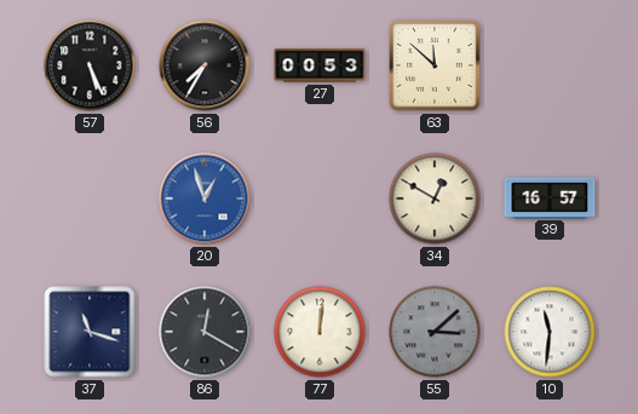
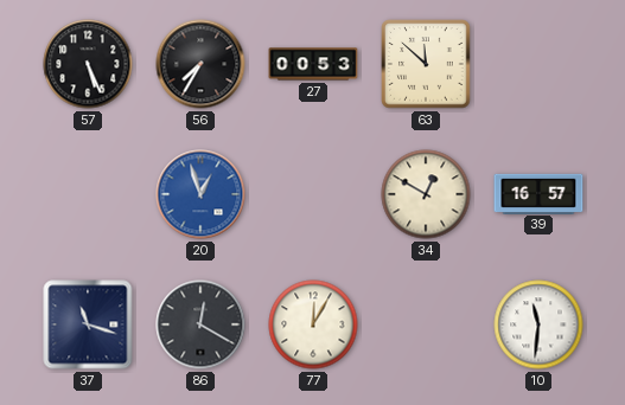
77: 12:01 -> 12:05 (313, 324)
55: 3:08 -> none (435, 332)
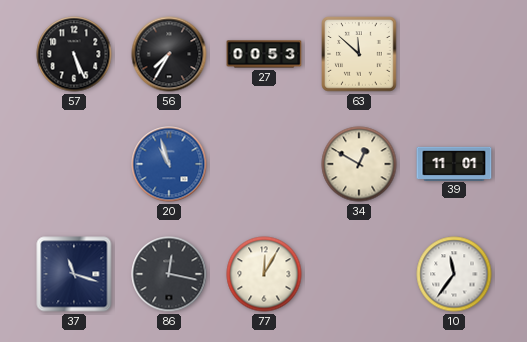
20: 12:57 -> 10:57 (169, 164)
39: 16:57 -> 11:01 (454, 163)
86: 12:20 -> 12:17 (169, 274)
10: 11:31 -> 11:36 (454, 274)
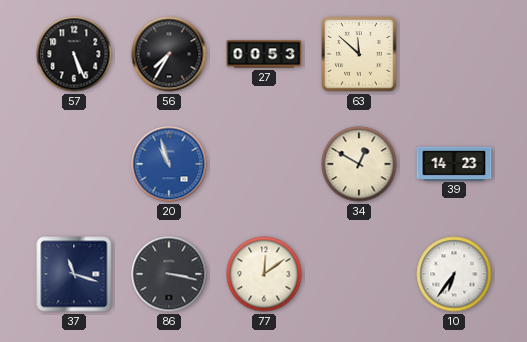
39: 11:01 -> 14:23 (454, 163)
86: 12:17 -> 3:17 (169, 274)
77: 12:05 -> 12:09 (264, 274)
10: 11:36 -> 6:36 (454, 274)
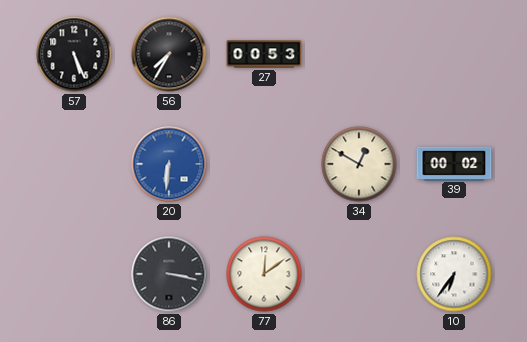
63: 11:52 -> none (359, 54)
20: 10:57 -> 6:31 (169, 164)
39: 14:23 -> 00:02 (454, 163)
37: 11:18 -> none (74, 274)
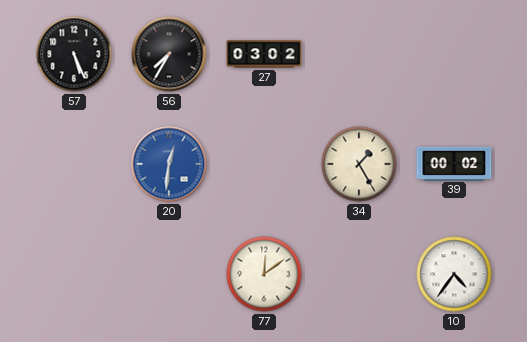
27: 00:53 -> 03:02 (264, 54)
20: 6:31 -> 12:31 (169, 164)
34: 12:50 -> 1:25 (359, 164)
86: 3:17 -> none (169, 274)
10: 6:36 -> 4:36 (454, 274)
